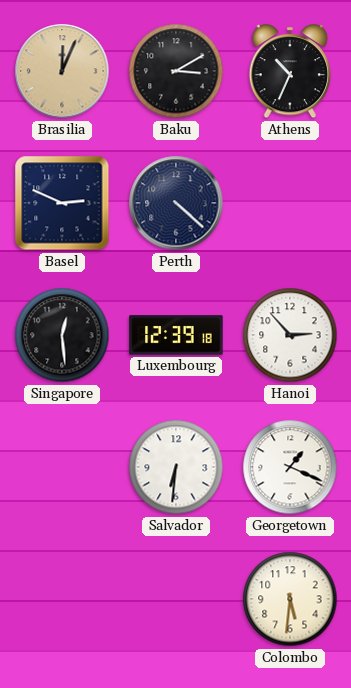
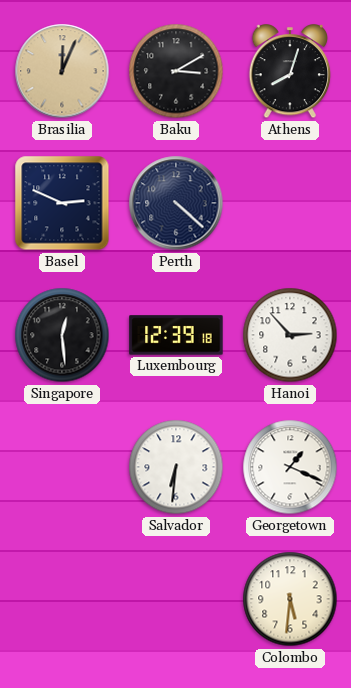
Athens: 10:34 -> 8:03 (290, 72)
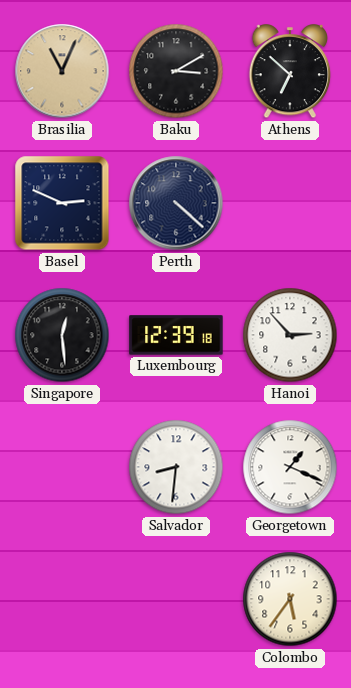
Brasilia: 12:04 -> 11:04 (62, 71)
Athens: 8:03 -> 6:52 (290, 72)
Salvador: 6:31 -> 8:31 (176, 467)
Colombo: 5:31 -> 5:36 (290, 599)
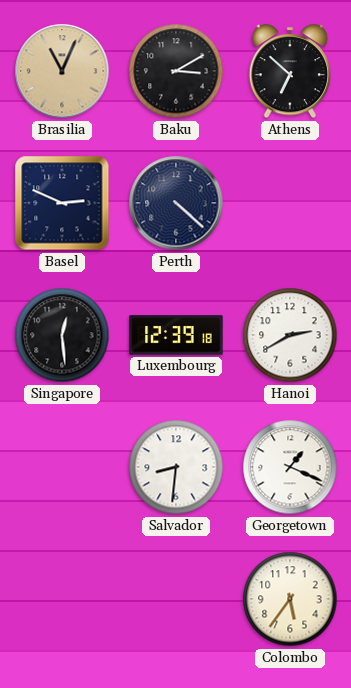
Hanoi: 2:53 -> 2:40 (290, 335)
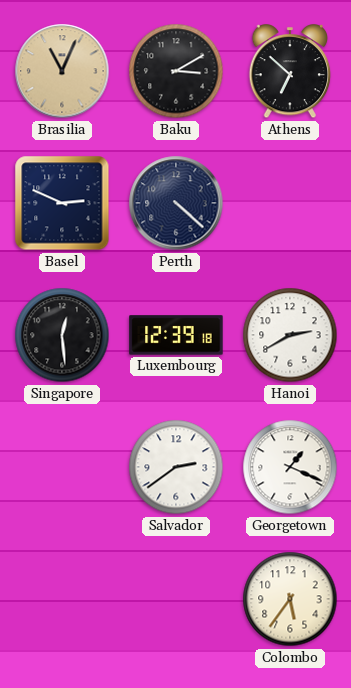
Salvador: 8:31 -> 2:39 (176, 467)
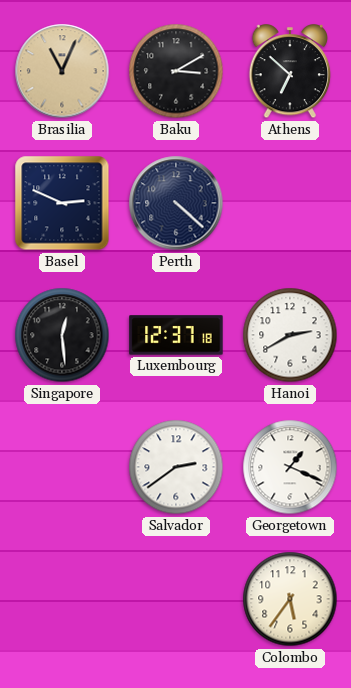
Luxembourg: 12:39 -> 12:37 (176, 335)
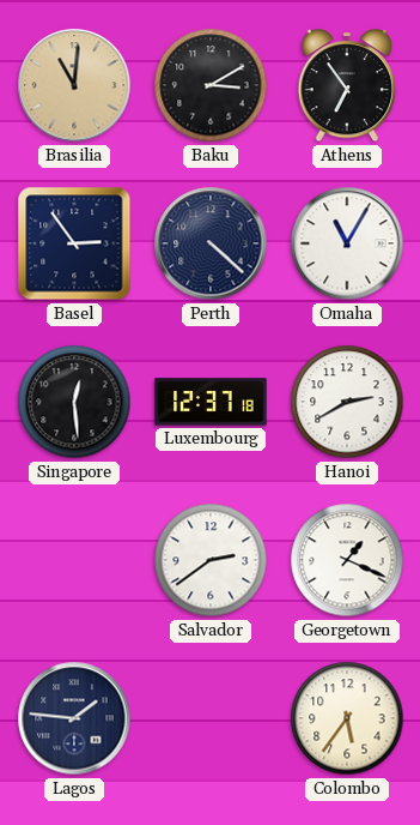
Brasilia: 11:04 -> 11:01 (74, 85)
Athens: 6:52 -> 6:54 (347, 86)
Basel: 2:49 -> 2:54 (74, 243)
Omaha: none -> 11:05 (347, 243)
Lagos: none -> 1:46 (74, 718)
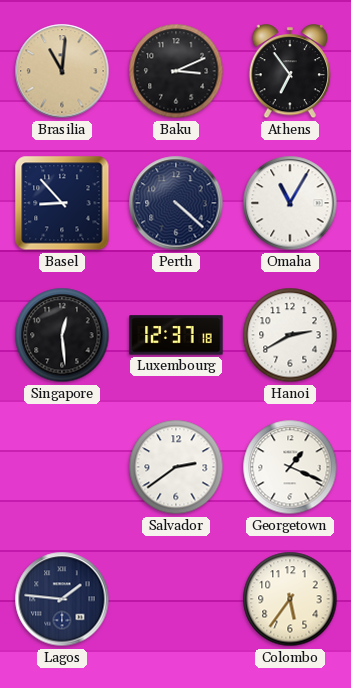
Baku: 3:10 -> 3:11 (176, 71)
Basel: 2:54 -> 8:53 (62, 203)
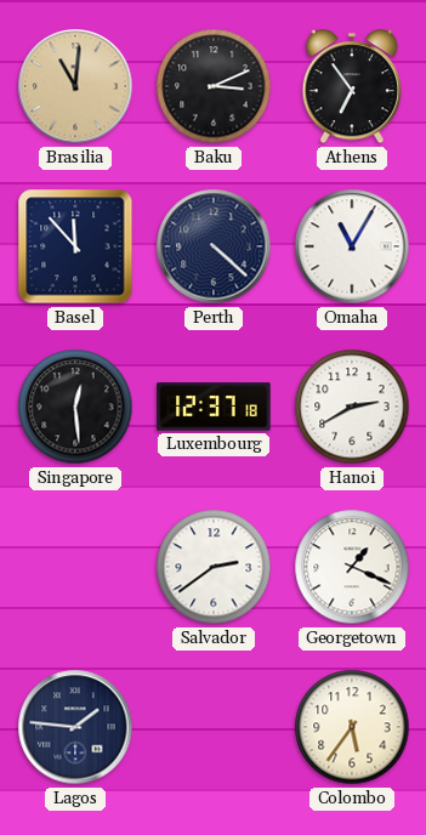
Basel: 8:53 -> 11:53 (75, 246)
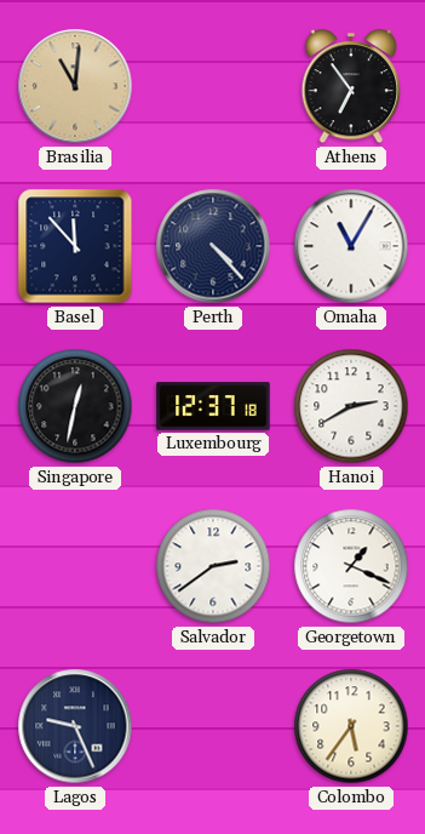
Baku: 3:11 -> none (214, 86)
Perth: 4:22 -> 4:23 (213, 246)
Singapore: 12:29 -> 12:32 (75, 406)
Lagos: 1:46 -> 9:26 (75, 726)
